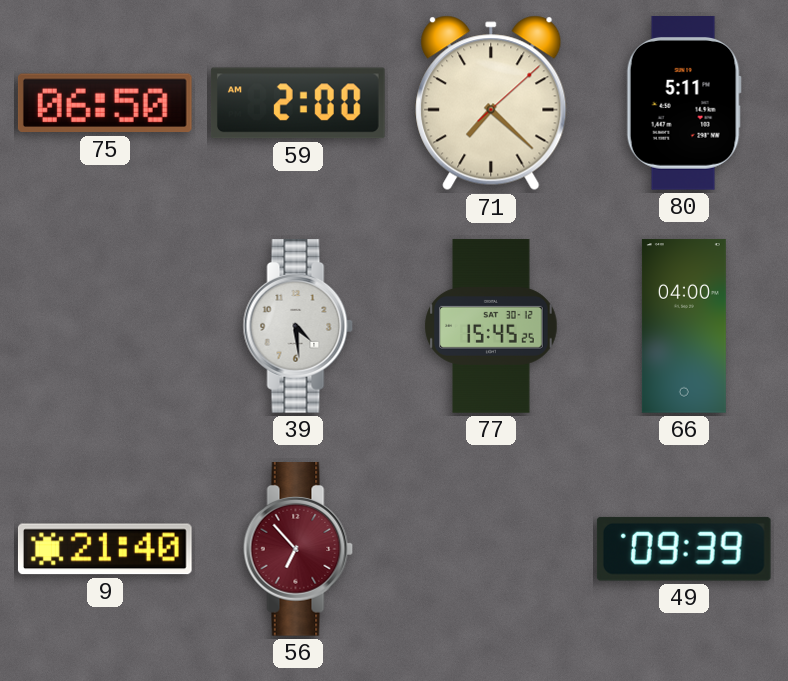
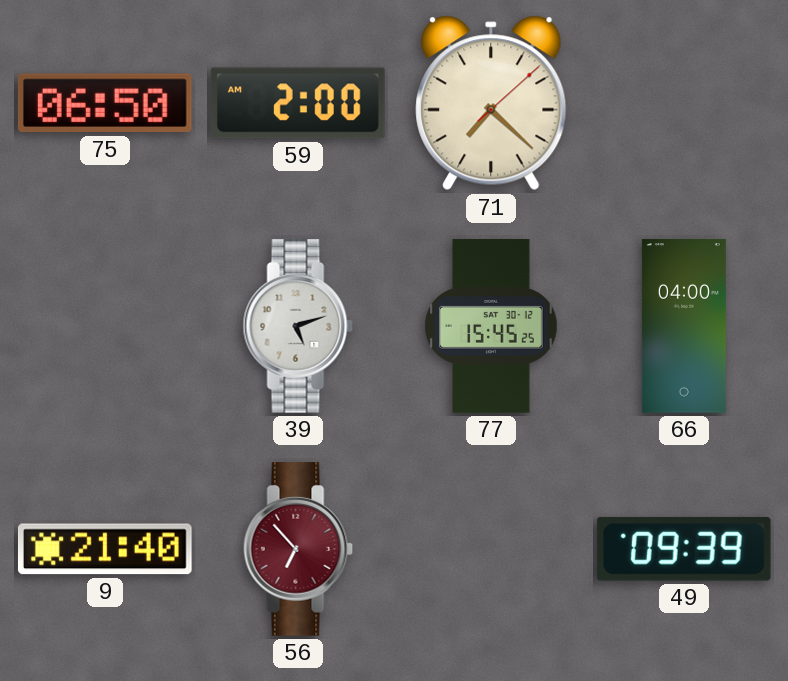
80: 5:11 -> none (684, 104)
39: 4:29 -> 5:12 (298, 327)
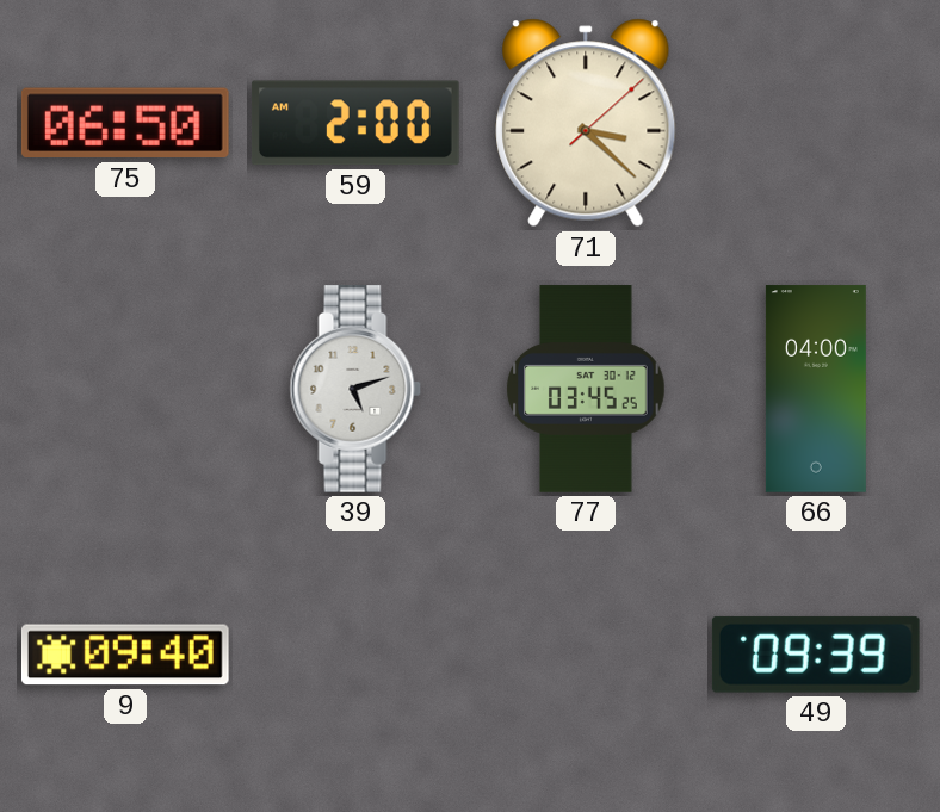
71: 7:22 -> 3:22 (586, 123)
77: 15:45 -> 03:45 (586, 389)
9: 21:40 -> 09:40 (125, 655)
56: 6:53 -> none (298, 550)
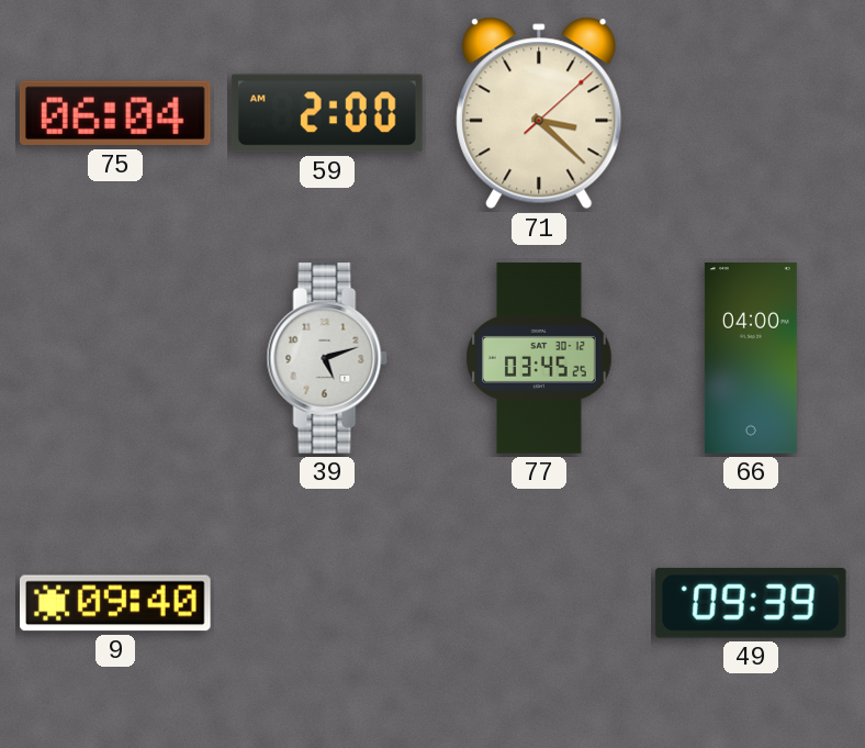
75: 06:50 -> 06:04 (115, 113)
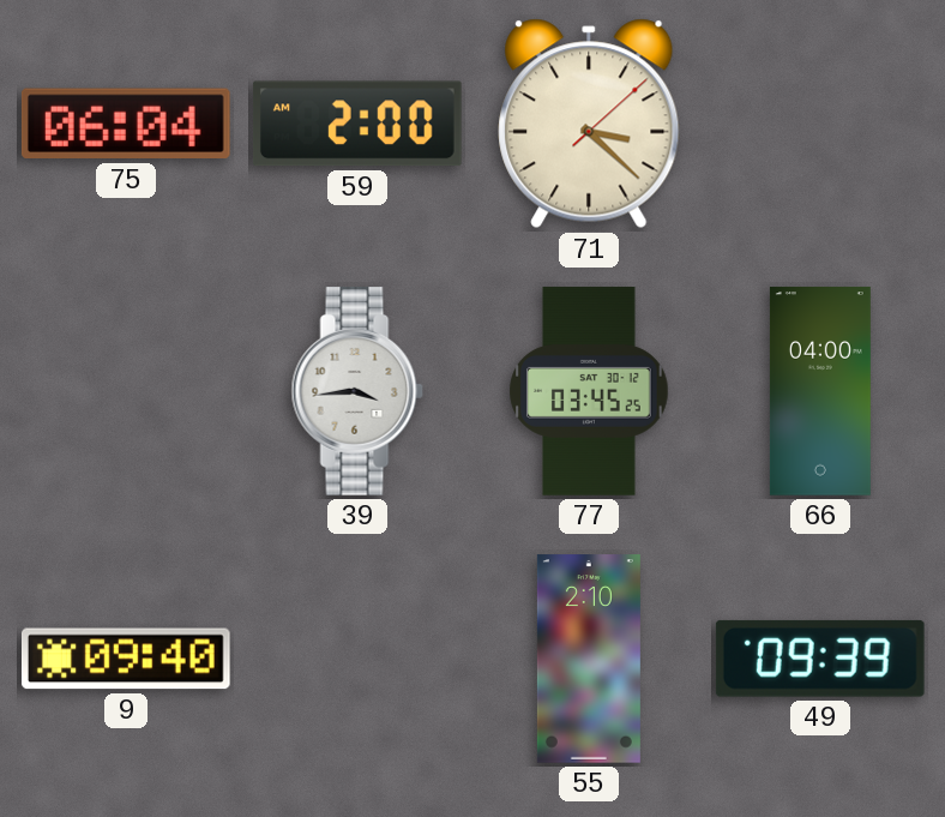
39: 5:12 -> 3:44 (357, 392)
55: none -> 2:10 (589, 659)
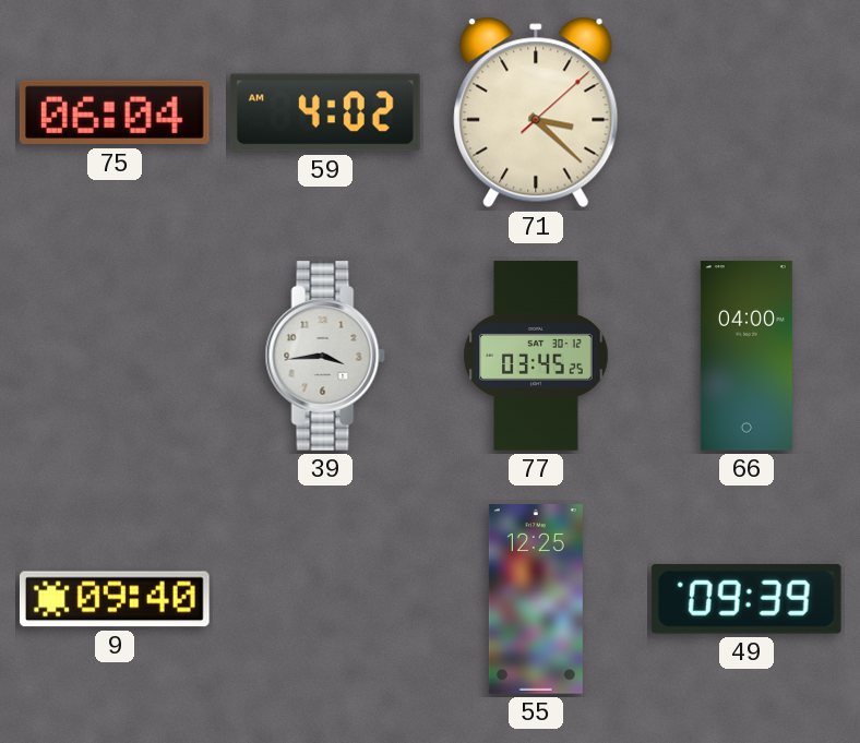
59: 2:00 -> 4:02 (325, 112)
55: 2:10 -> 12:25 (536, 599)
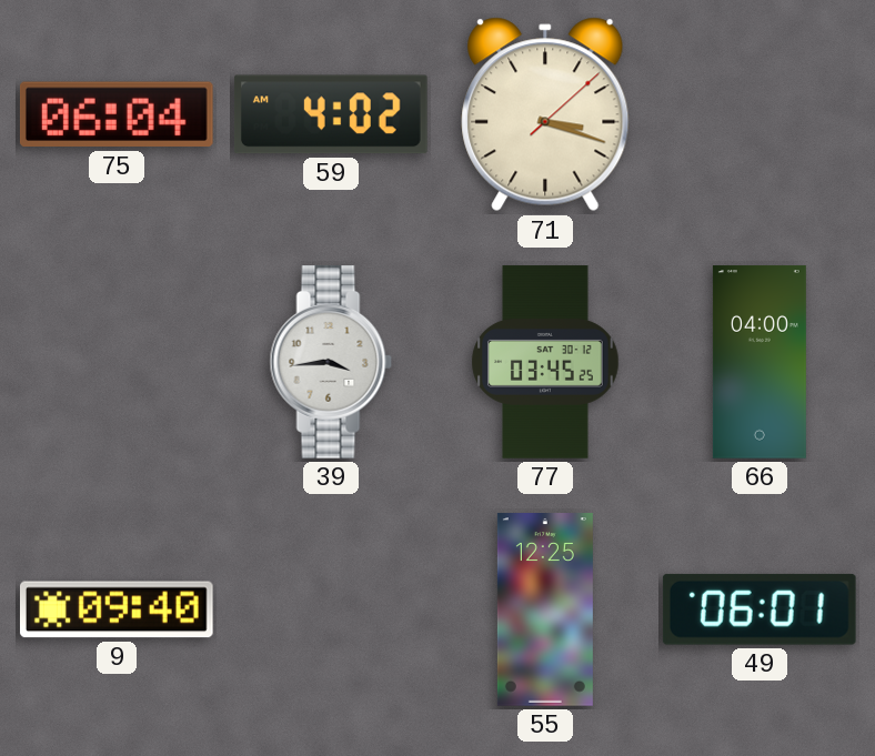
71: 3:22 -> 3:18 (545, 114)
49: 09:39 -> 06:01 (760, 609)
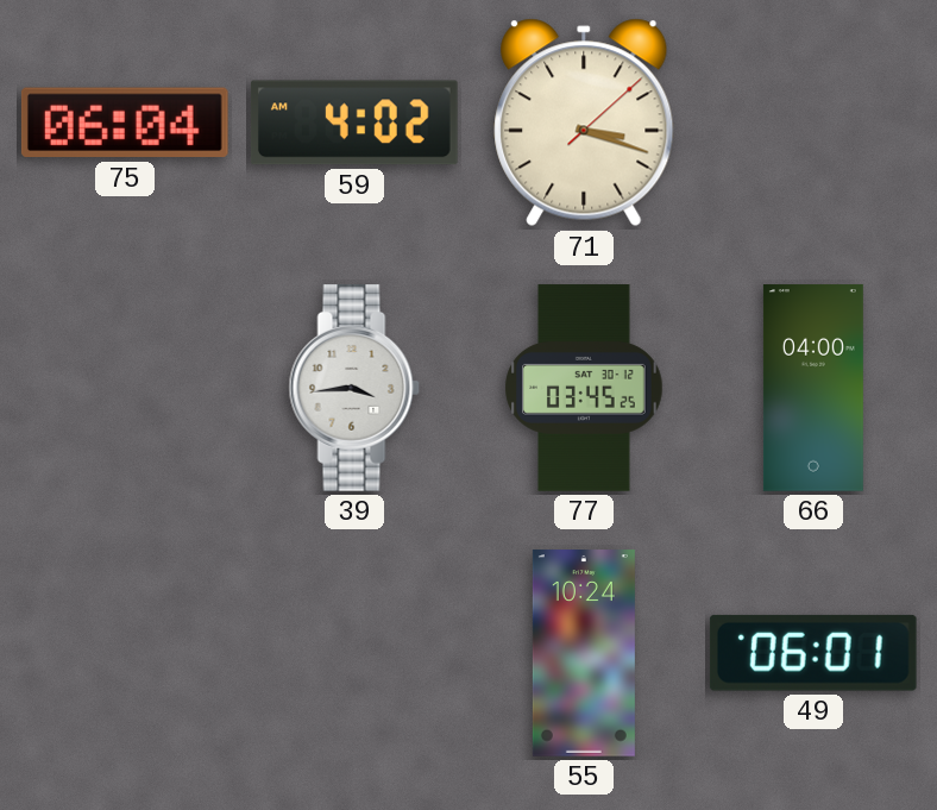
9: 09:40 -> none (117, 609)
55: 12:25 -> 10:24 (584, 653)
